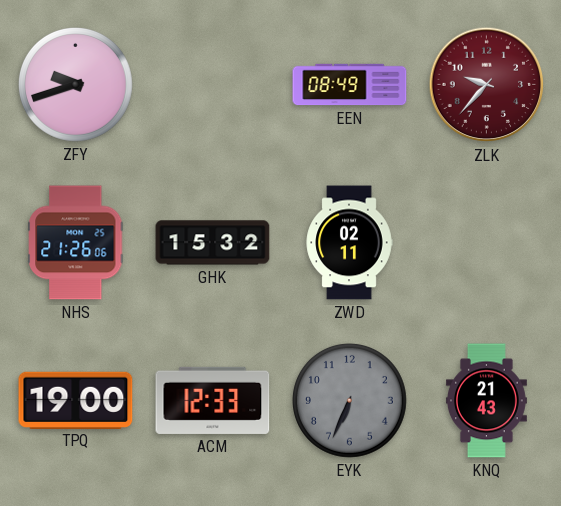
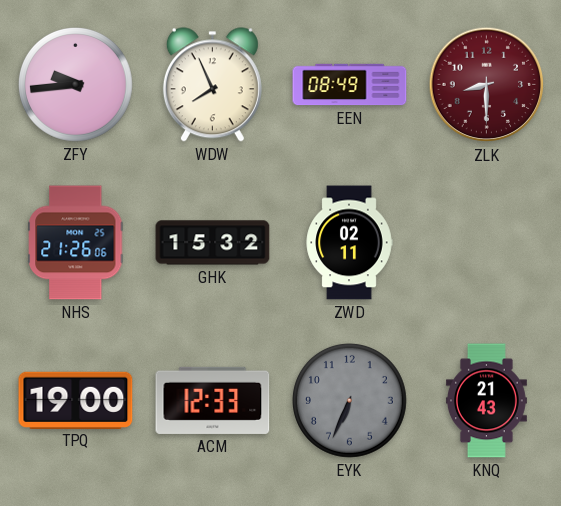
ZFY: 9:42 -> 9:44 (75, 84)
WDW: none -> 7:56 (212, 85)
ZLK: 9:37 -> 8:30 (487, 85)
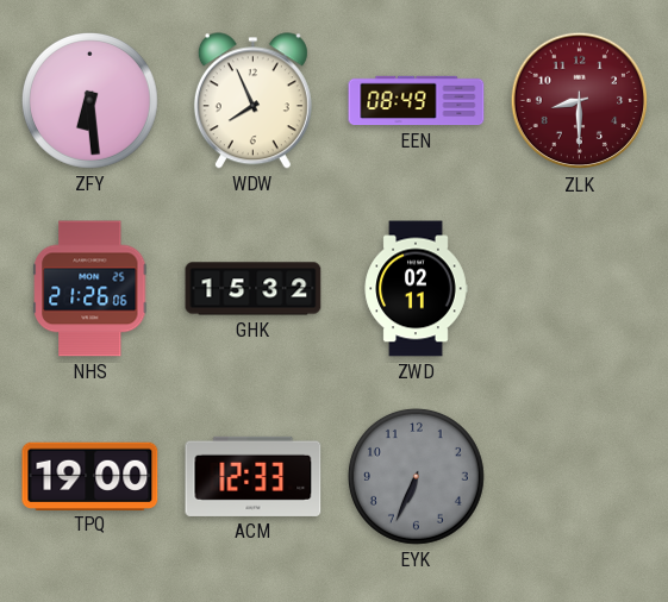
ZFY: 9:44 -> 6:29 (89, 100)
KNQ: 21:43 -> none (486, 401)
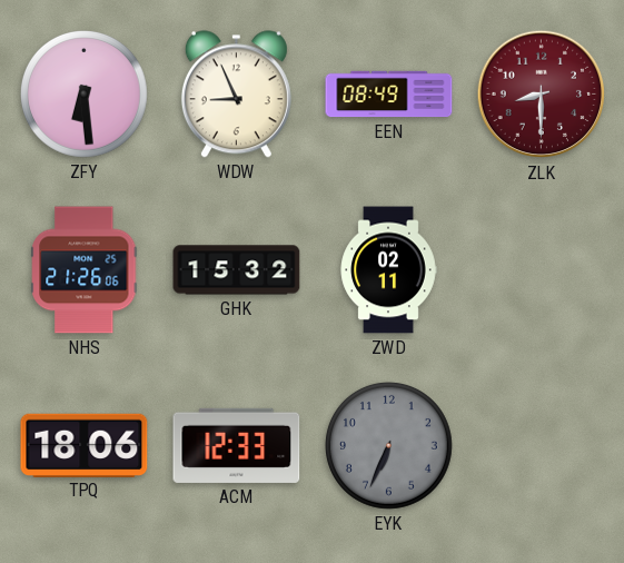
WDW: 7:56 -> 8:56 (236, 95)
TPQ: 19:00 -> 18:06 (85, 445)
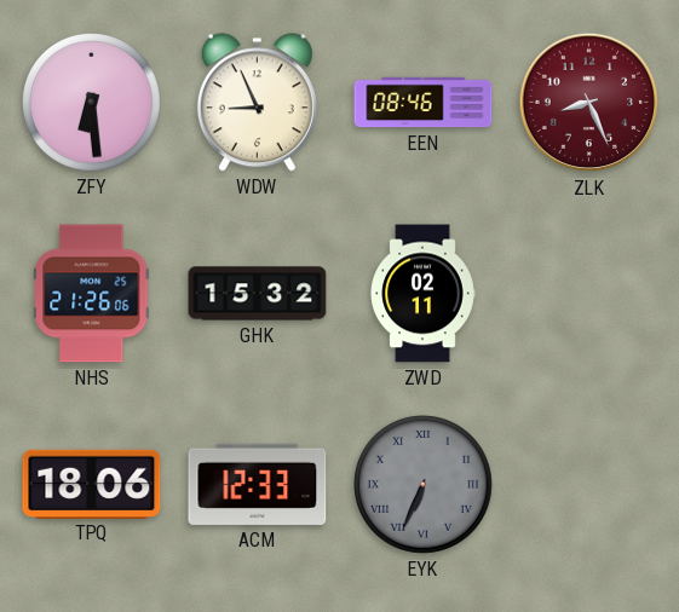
EEN: 08:49 -> 08:46 (424, 103)
ZLK: 8:30 -> 8:26 (589, 103)
EYK numerals: Arabic -> Roman (422, 484)
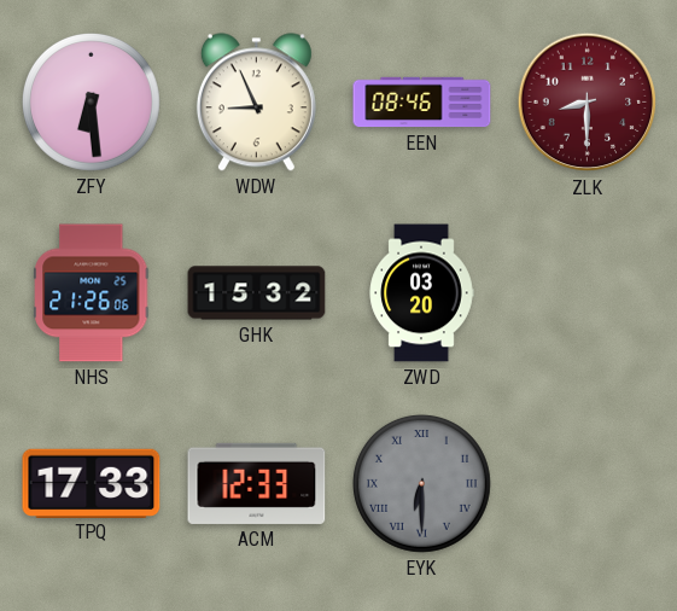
ZLK: 8:26 -> 8:30 (588, 103)
ZWD: 02:11 -> 03:20 (421, 293)
TPQ: 18:06 -> 17:33 (92, 483)
EYK: 6:34 -> 6:30 (421, 483)
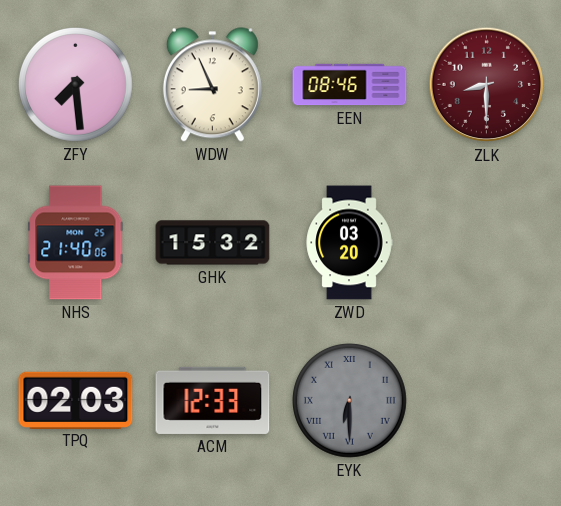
ZFY: 6:29 -> 7:29 (75, 84)
NHS: 21:26 -> 21:40 (76, 243)
TPQ: 17:33 -> 02:03 (76, 400)
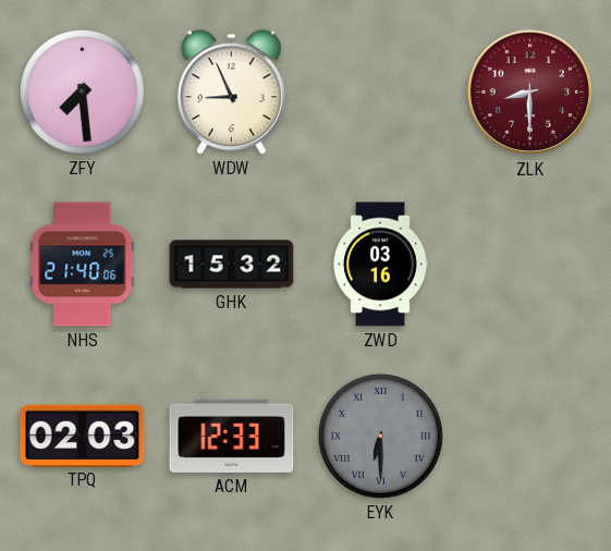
EEN: 08:46 -> none (350, 85)
ZWD: 03:20 -> 03:16 (380, 265)
